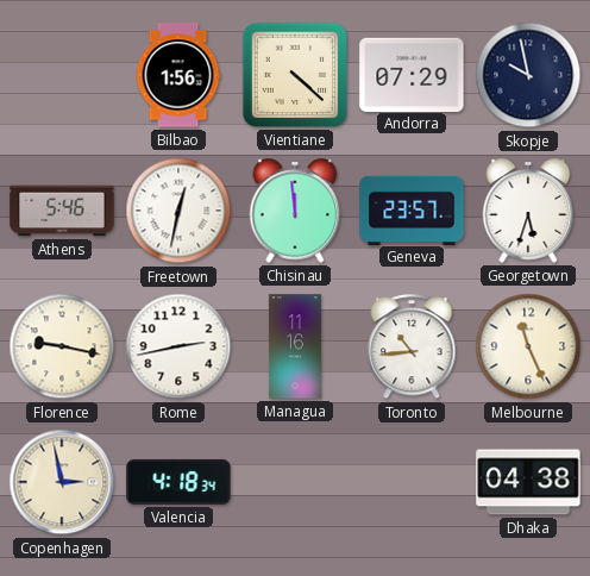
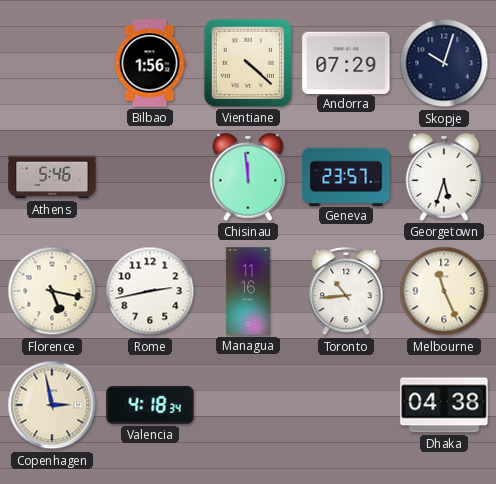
Skopje: 9:58 -> 10:03 (444, 63)
Freetown: 12:32 -> none (178, 211)
Florence: 9:17 -> 5:17 (52, 291)
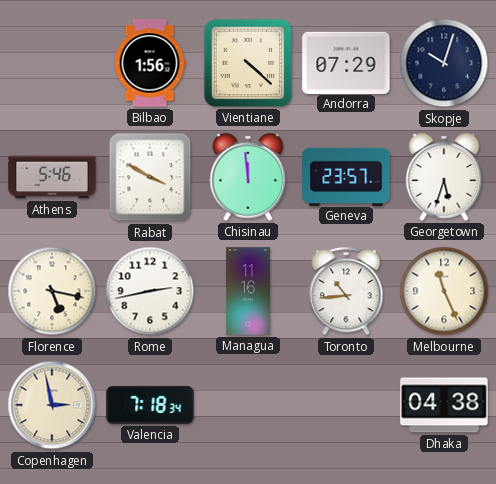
Rabat: none -> 3:50 (150, 177)
Valencia: 4:18 -> 7:18 (150, 405)
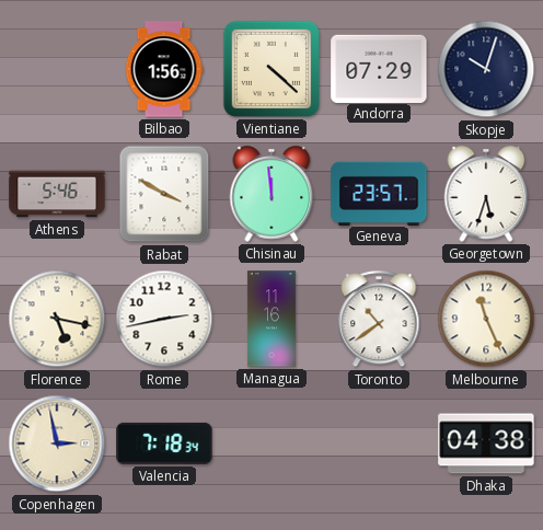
Toronto: 10:44 -> 10:39 (379, 320)
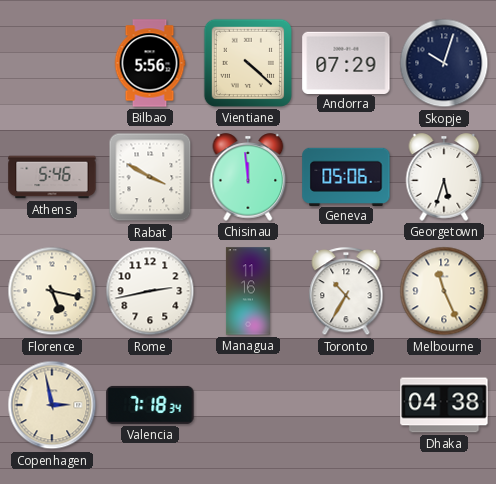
Bilbao: 1:56 -> 5:56 (150, 63)
Geneva: 23:57 -> 05:06 (346, 176)
Toronto: 10:39 -> 10:35 (346, 292)
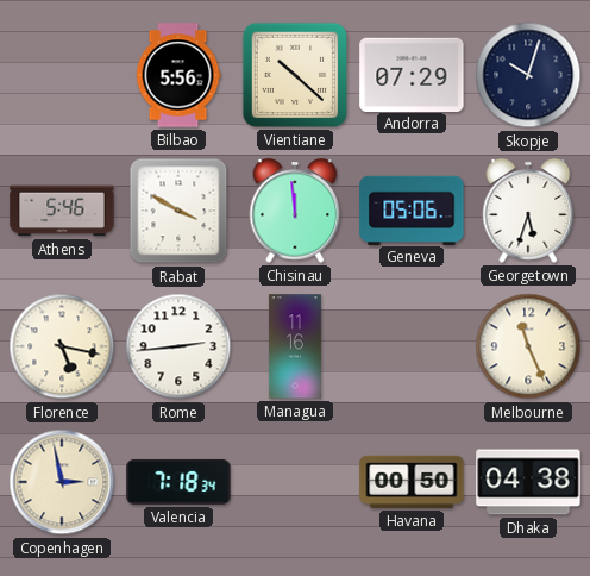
Vientiane: 4:22 -> 10:22 (295, 75)
Rome: 2:43 -> 2:44 (178, 346)
Toronto: 10:35 -> none (346, 292)
Havana: none -> 00:50 (412, 482)
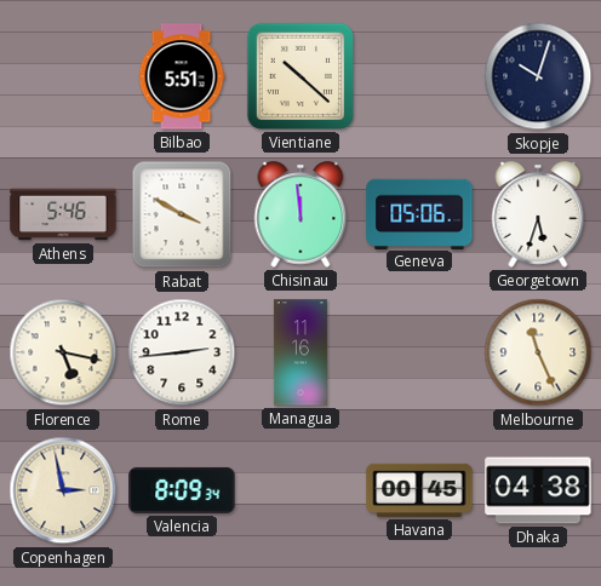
Bilbao: 5:56 -> 5:51 (182, 76)
Andorra: 07:29 -> none (412, 74)
Valencia: 7:18 -> 8:09 (182, 490)
Havana: 00:50 -> 00:45 (419, 490)
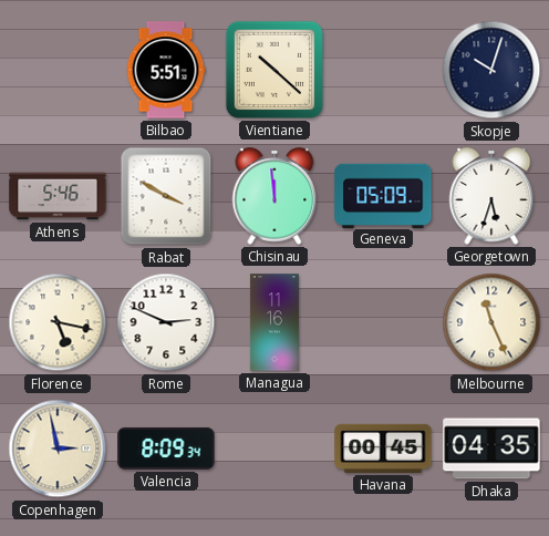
Geneva: 05:06 -> 05:09 (383, 195)
Rome: 2:44 -> 2:49 (166, 322)
Dhaka: 04:38 -> 04:35 (491, 449)
